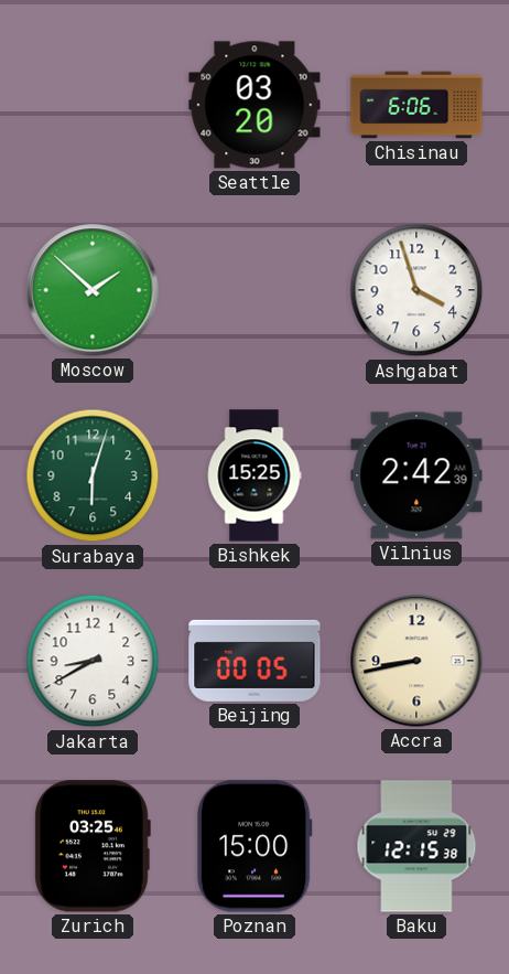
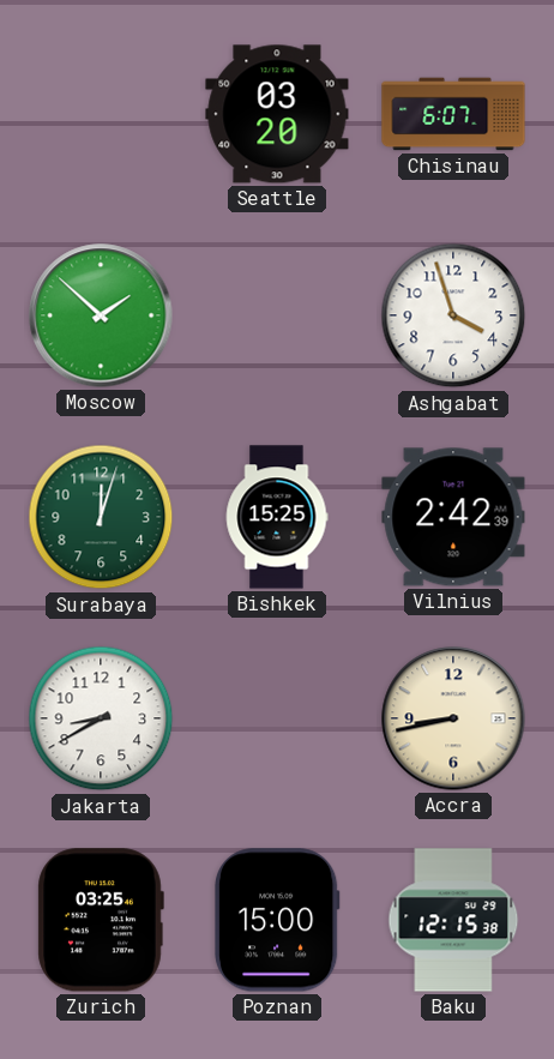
Chisinau: 6:06 -> 6:07 (453, 114)
Surabaya: 6:03 -> 12:03 (101, 517)
Beijing: 00:05 -> none (254, 661)
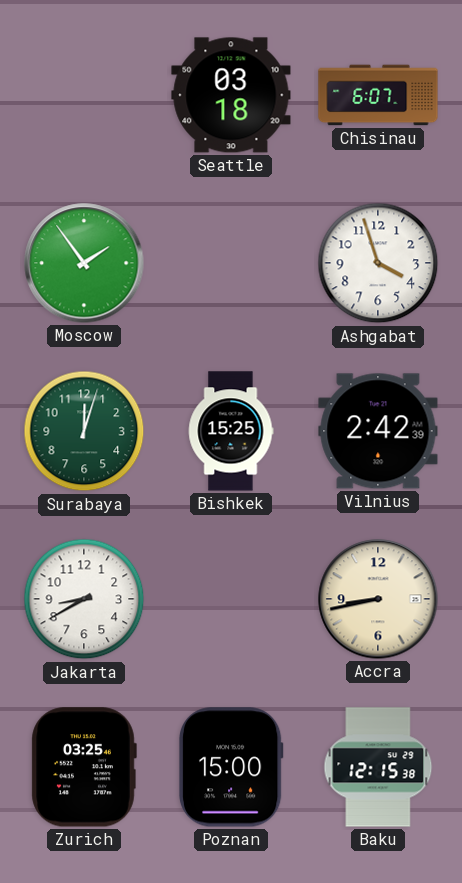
Seattle: 03:20 -> 03:18 (231, 95)
Moscow: 1:52 -> 1:54 (84, 263)
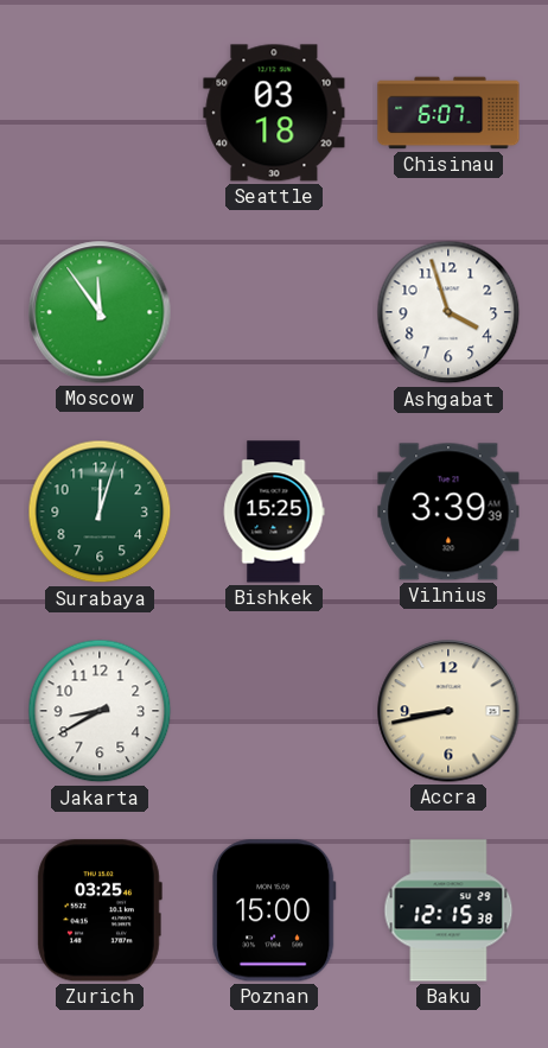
Moscow: 1:54 -> 11:54 (100, 312)
Vilnius: 2:42 -> 3:39 (448, 512)
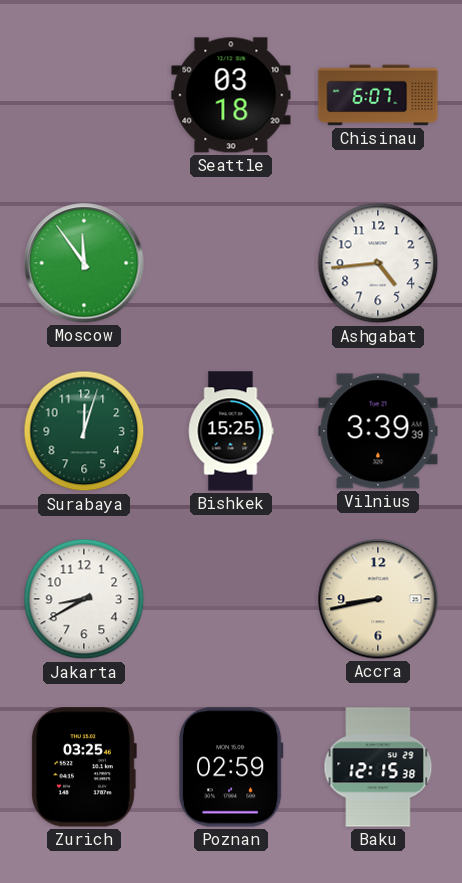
Ashgabat: 3:57 -> 4:44 (378, 263)
Poznan: 15:00 -> 02:59 (231, 767)
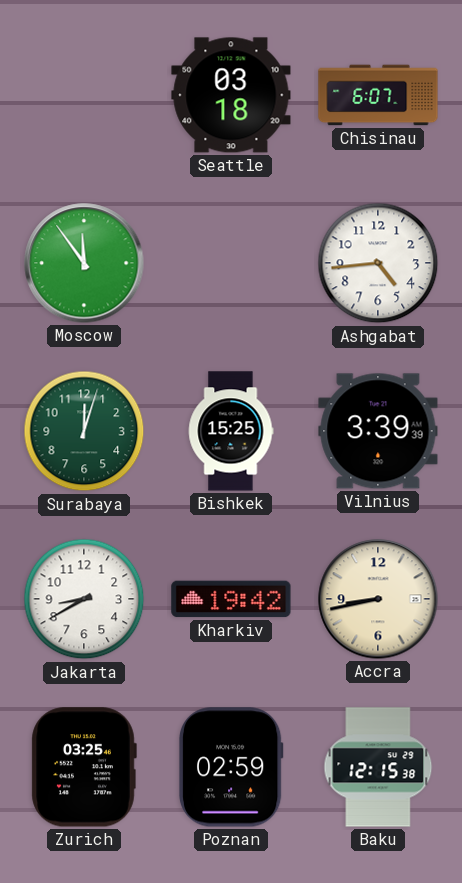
Kharkiv: none -> 19:42 (231, 599)
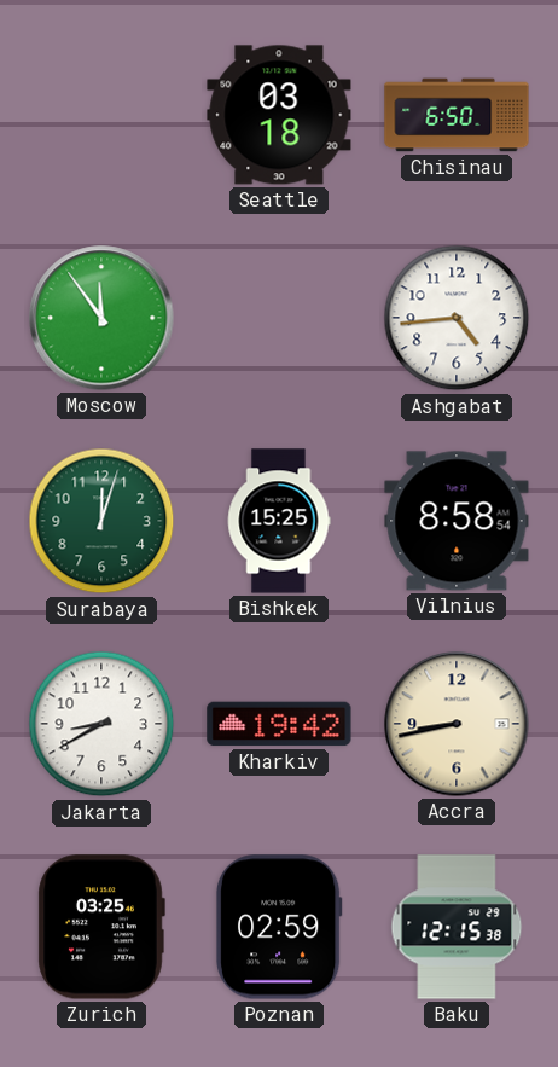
Chisinau: 6:07 -> 6:50 (457, 115)
Vilnius: 3:39 -> 8:58 (457, 521)
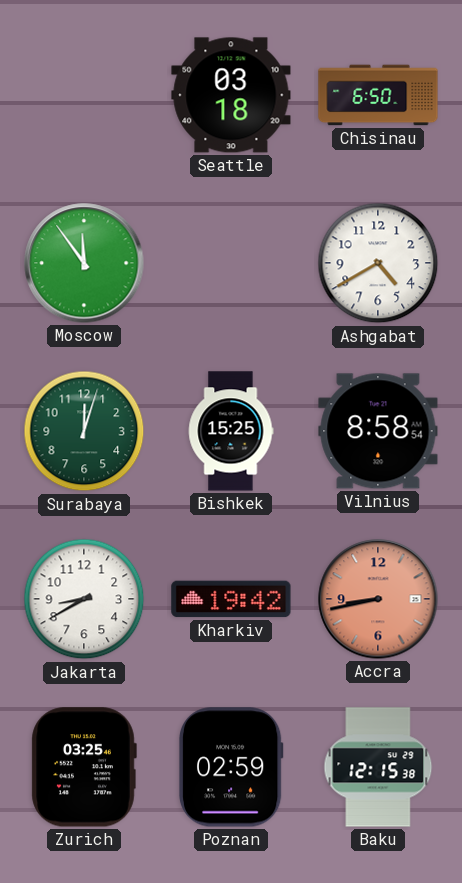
Ashgabat: 4:44 -> 4:40 (378, 263)
Accra dial: cream -> salmon (378, 599)
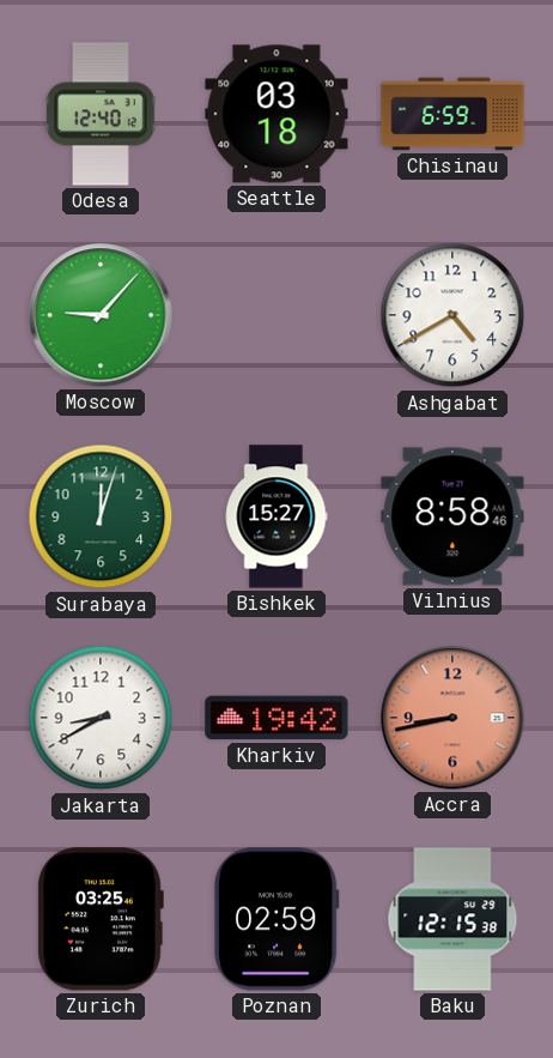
Odesa: none -> 12:40 (101, 114)
Chisinau: 6:50 -> 6:59 (452, 114)
Moscow: 11:54 -> 9:07 (101, 315)
Bishkek: 15:25 -> 15:27 (276, 516)
Vilnius: 8:58:54 -> 8:58:46 (452, 516)
